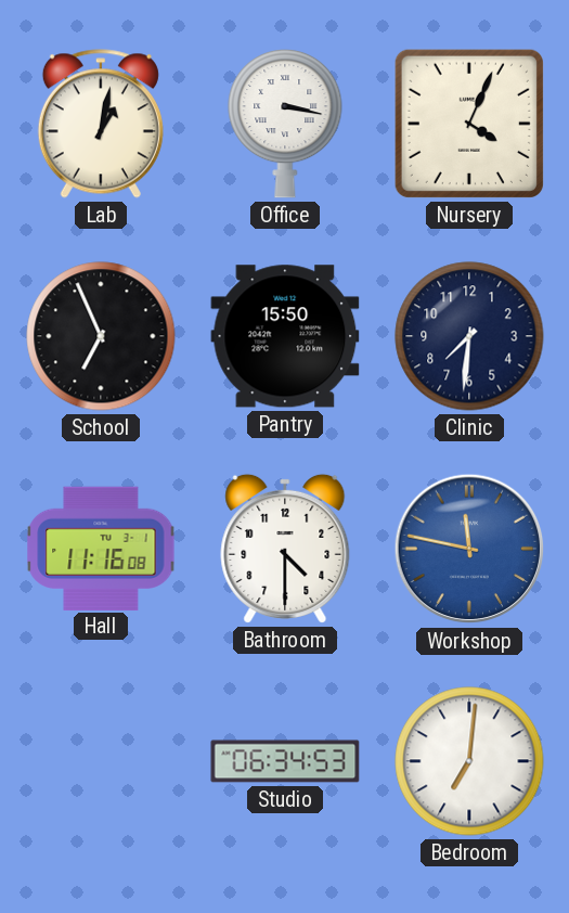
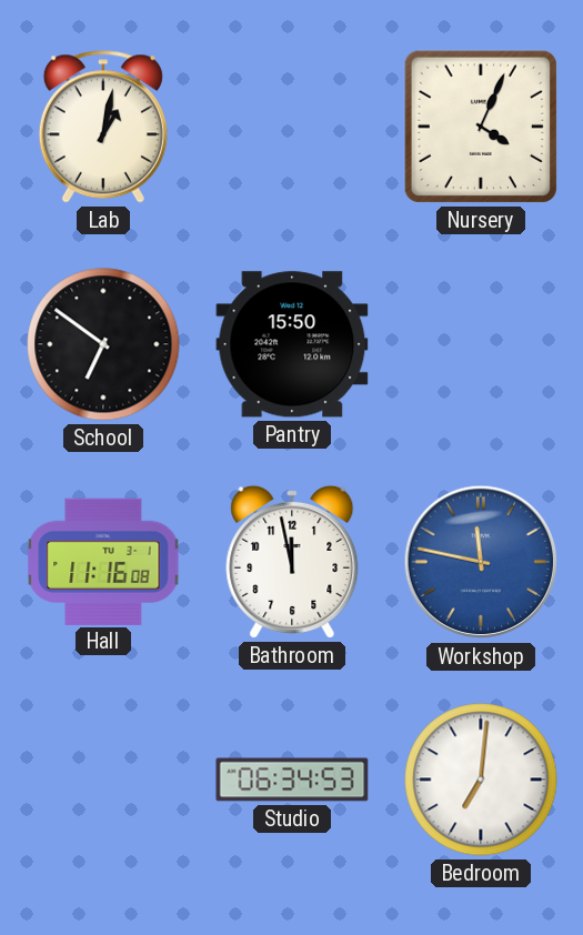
Office: 3:17 -> none (285, 124)
School: 6:56 -> 6:51 (103, 344)
Clinic: 7:31 -> none (469, 336)
Bathroom: 4:30 -> 11:58 (292, 562)
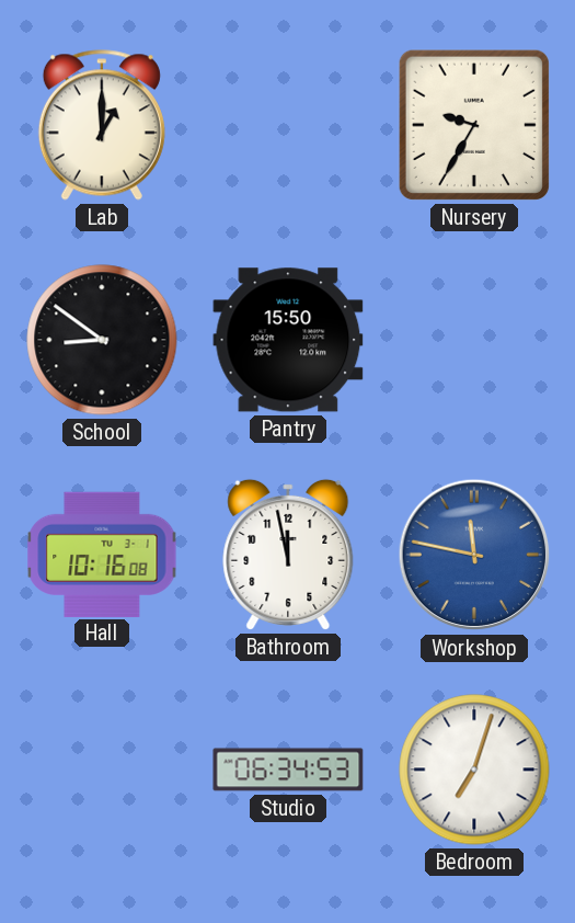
Lab: 1:02 -> 1:00 (102, 125)
Nursery: 4:04 -> 9:35 (474, 125)
School: 6:51 -> 8:51 (102, 340)
Hall: 11:16 -> 10:16 (102, 554)
Bedroom: 7:01 -> 7:03 (474, 770)
